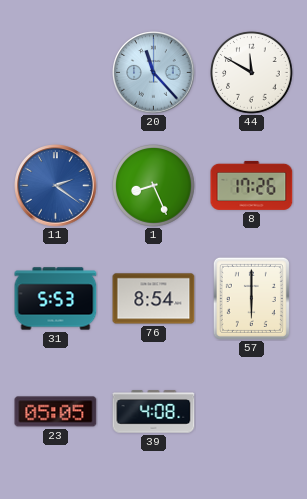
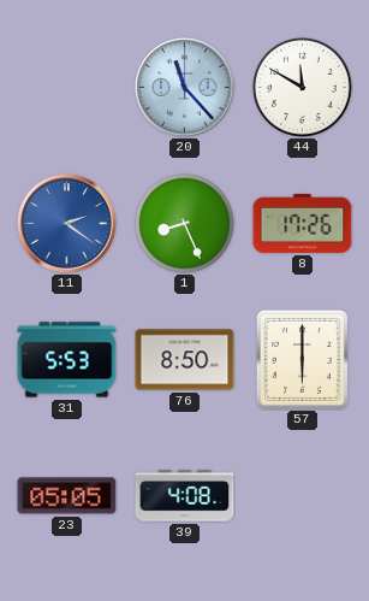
76: 8:54 -> 8:50 (185, 360)
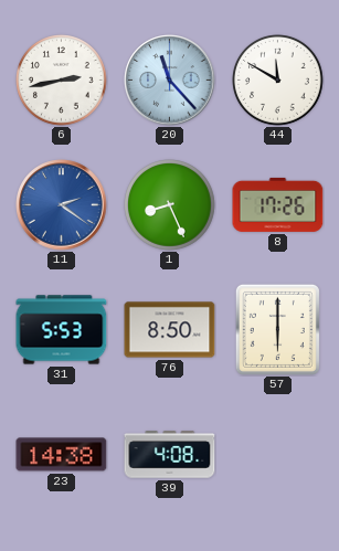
6: none -> 2:43 (62, 81)
23: 05:05 -> 14:38 (62, 455)
